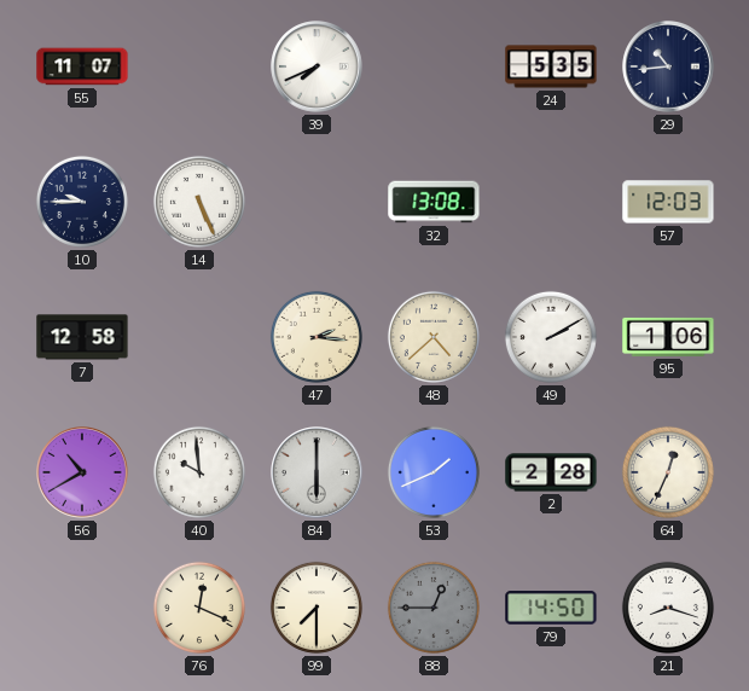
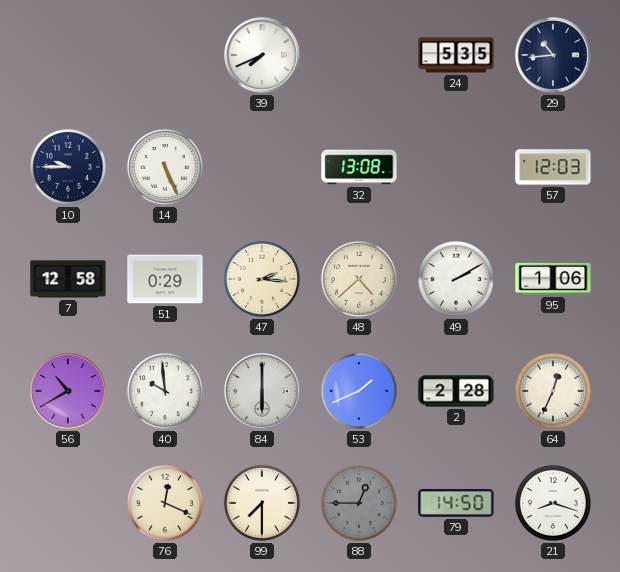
55: 11:07 -> none (82, 66)
51: none -> 0:29 (165, 279)
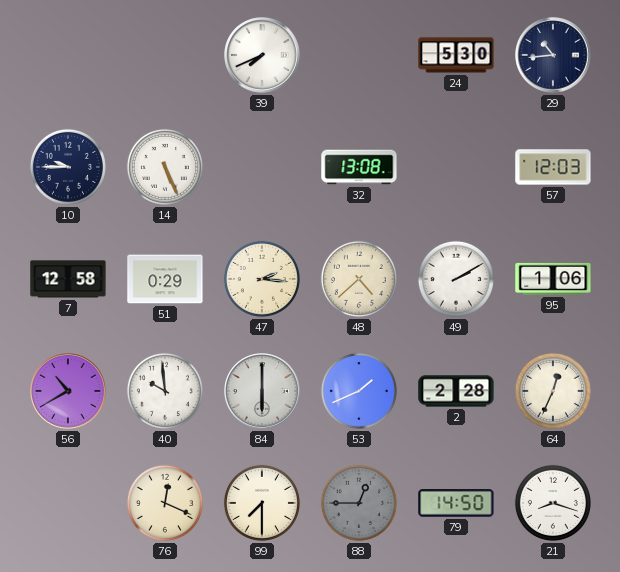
24: 5:35 -> 5:30 (456, 55)
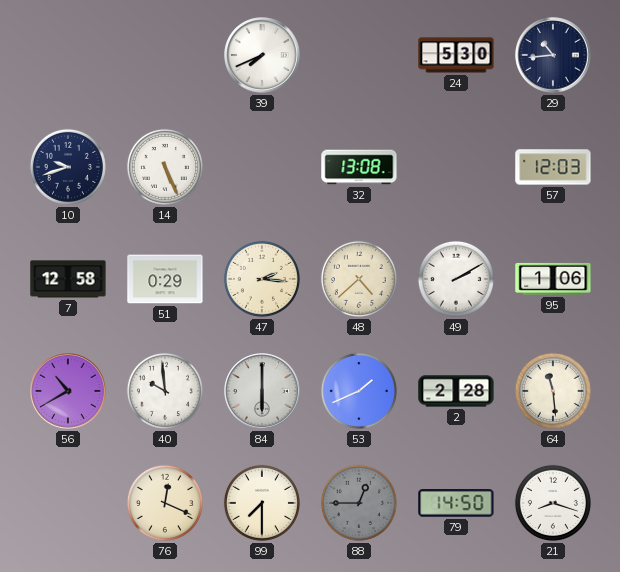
10: 9:45 -> 9:42 (68, 167)
64: 12:34 -> 11:29 (553, 391)
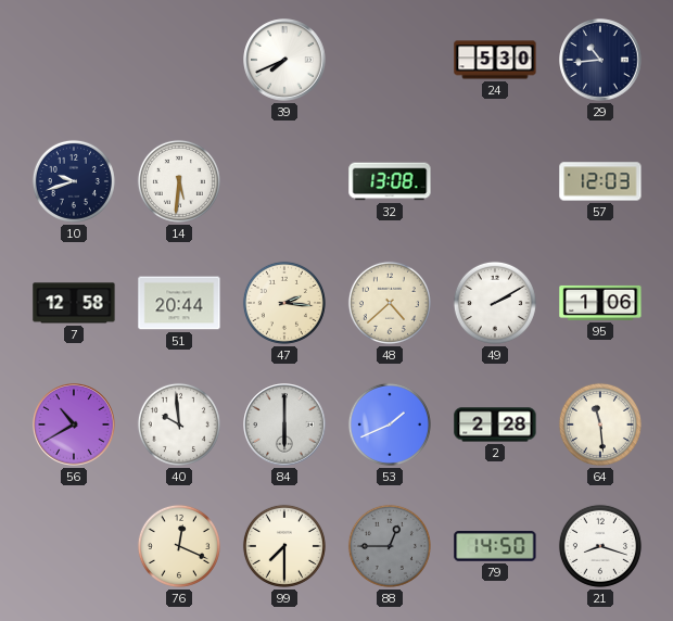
14: 5:26 -> 5:31 (179, 181)
51: 0:29 -> 20:44 (179, 303)
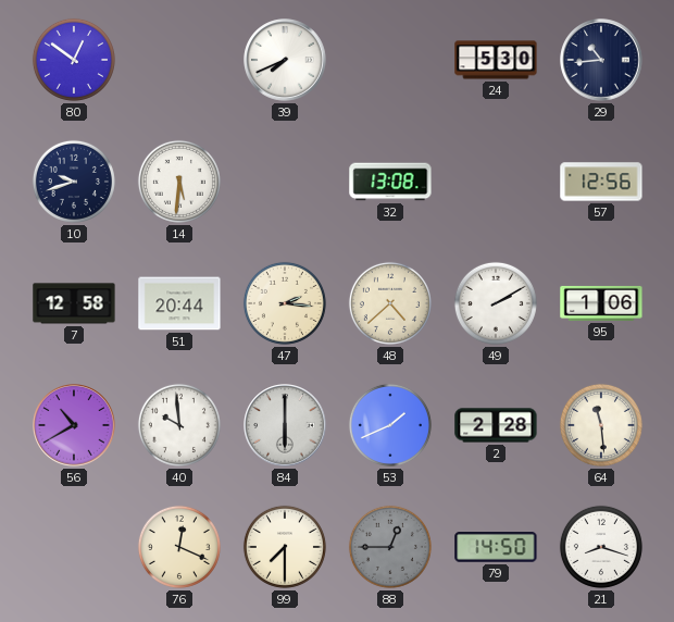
80: none -> 12:51 (74, 60)
57: 12:03 -> 12:56 (601, 182)
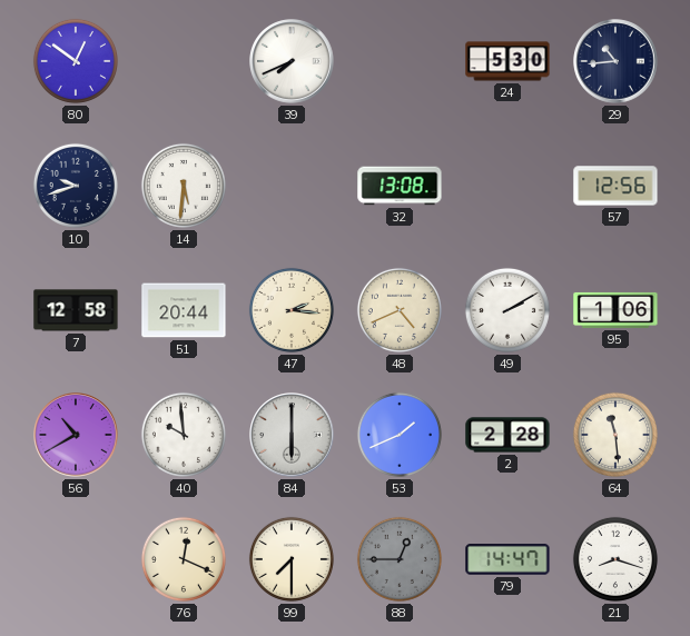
48: 4:38 -> 4:41 (400, 310)
79: 14:50 -> 14:47 (507, 560)
